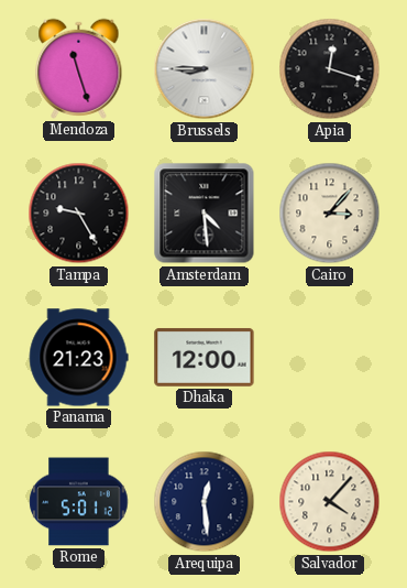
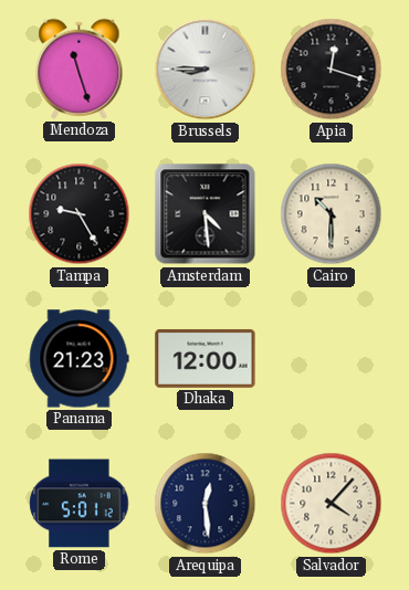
Cairo: 3:07 -> 10:30 (332, 214)
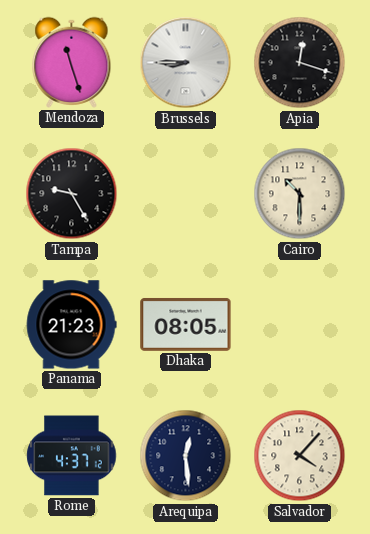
Amsterdam: 4:29 -> none (206, 214)
Dhaka: 12:00 -> 08:05 (186, 324)
Rome: 5:01 -> 4:37 (72, 456)
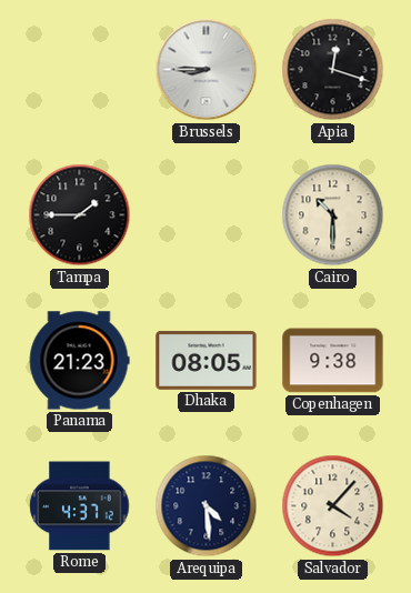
Mendoza: 11:27 -> none (72, 62)
Tampa: 9:25 -> 1:45 (80, 215)
Copenhagen: none -> 9:38 (333, 361)
Arequipa: 12:29 -> 4:29 (207, 506)
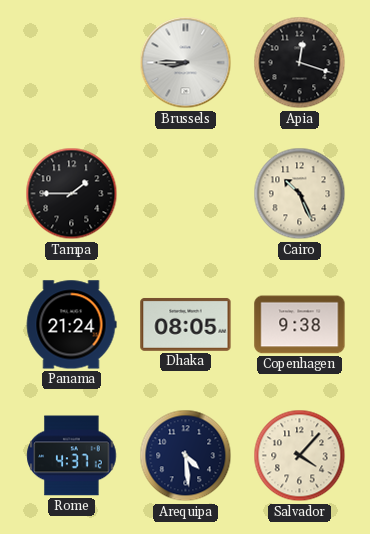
Cairo: 10:30 -> 10:26 (300, 194)
Panama: 21:23 -> 21:24 (71, 325)
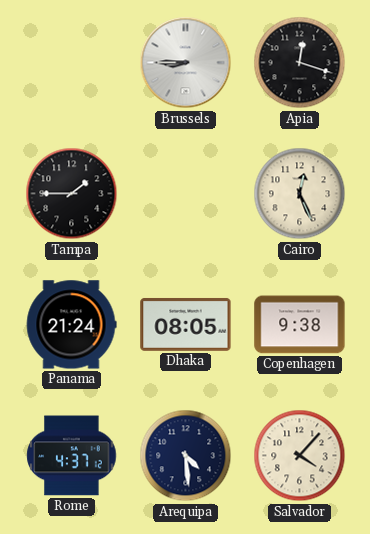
Cairo: 10:26 -> 12:26 (300, 194)
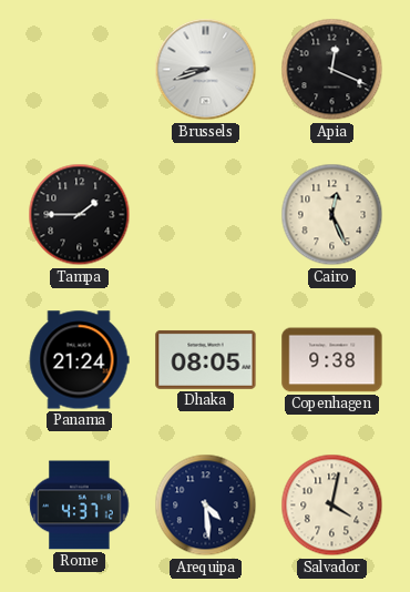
Brussels: 8:45 -> 8:42 (206, 70)
Apia: 12:18 -> 12:19 (332, 70)
Salvador: 4:07 -> 4:02 (332, 506)
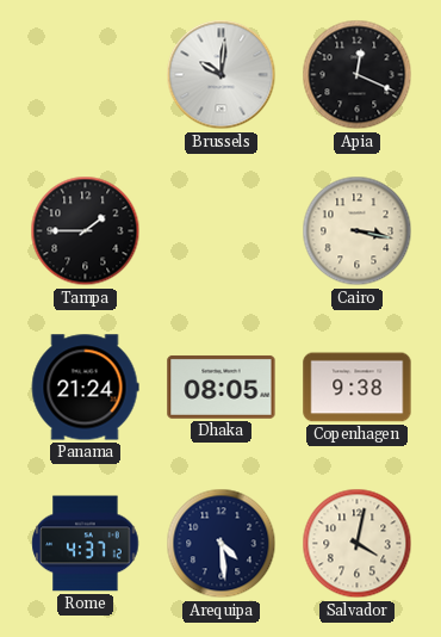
Brussels: 8:42 -> 10:01 (222, 75)
Cairo: 12:26 -> 3:17 (358, 231)
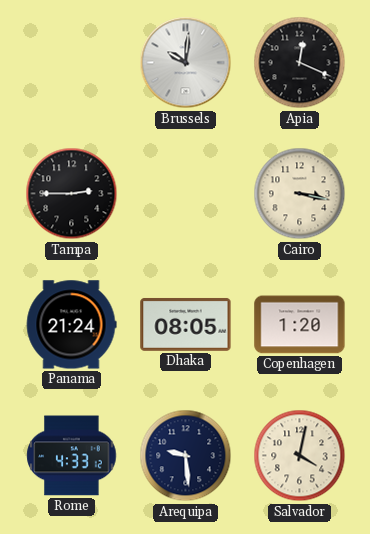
Tampa: 1:45 -> 2:45 (72, 194)
Copenhagen: 9:38 -> 1:20 (300, 325)
Rome: 4:37 -> 4:33 (72, 456)
Arequipa: 4:29 -> 9:29 (186, 456)
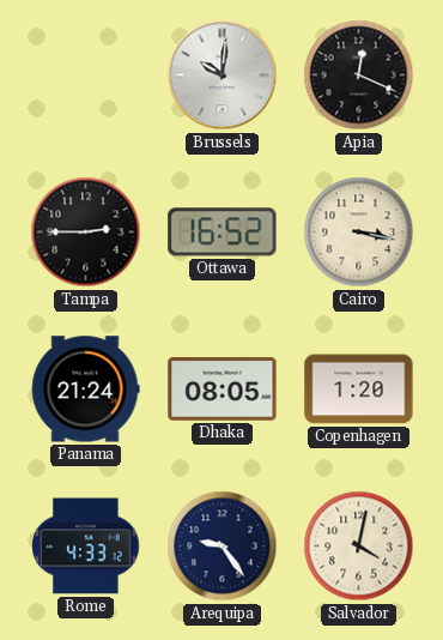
Ottawa: none -> 16:52 (223, 233)
Arequipa: 9:29 -> 9:24 (223, 547)
